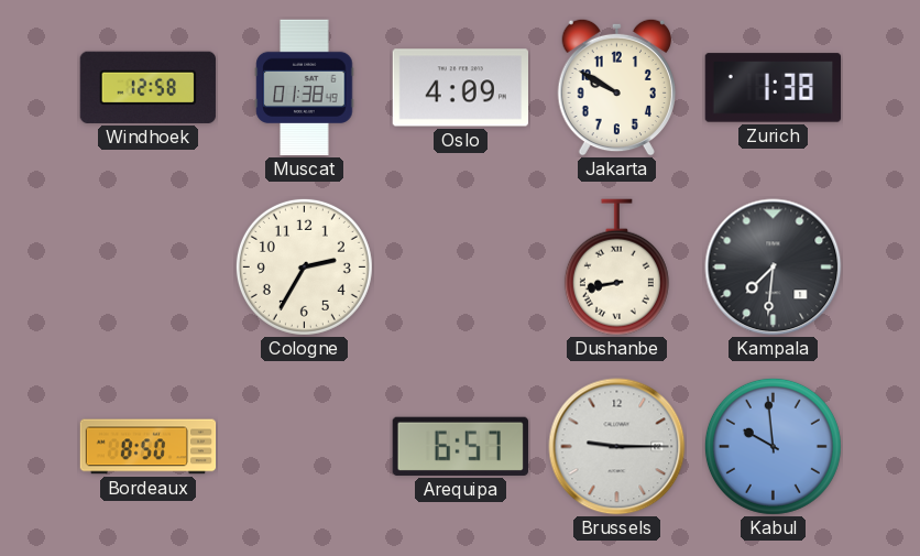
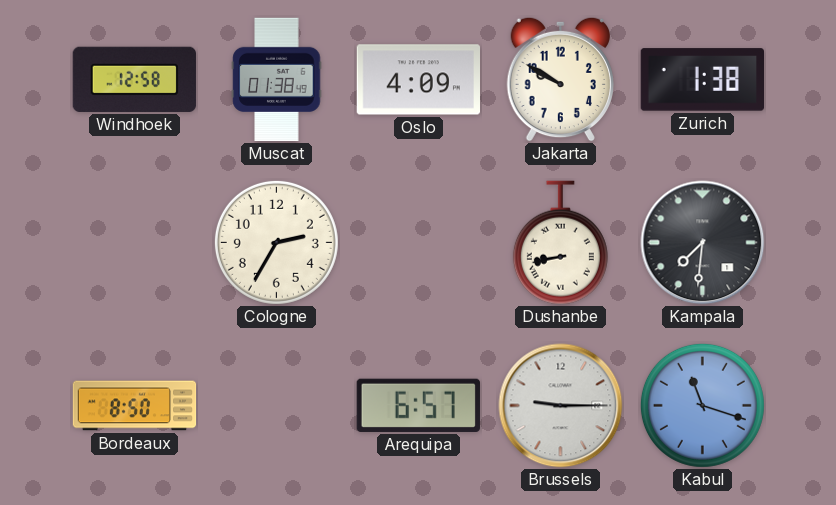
Kabul: 9:59 -> 11:18 (702, 405)
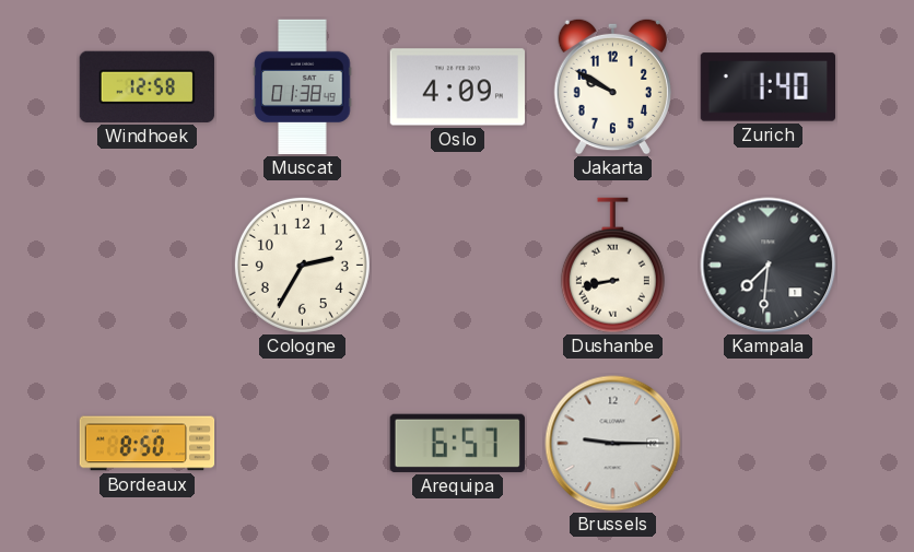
Zurich: 1:38 -> 1:40 (767, 87)
Kabul: 11:18 -> none (702, 405)
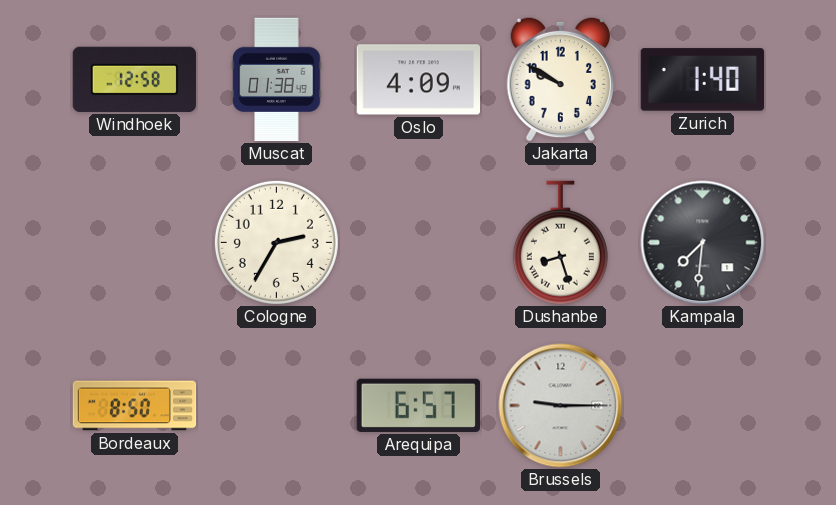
Dushanbe: 8:43 -> 8:27 (560, 243)
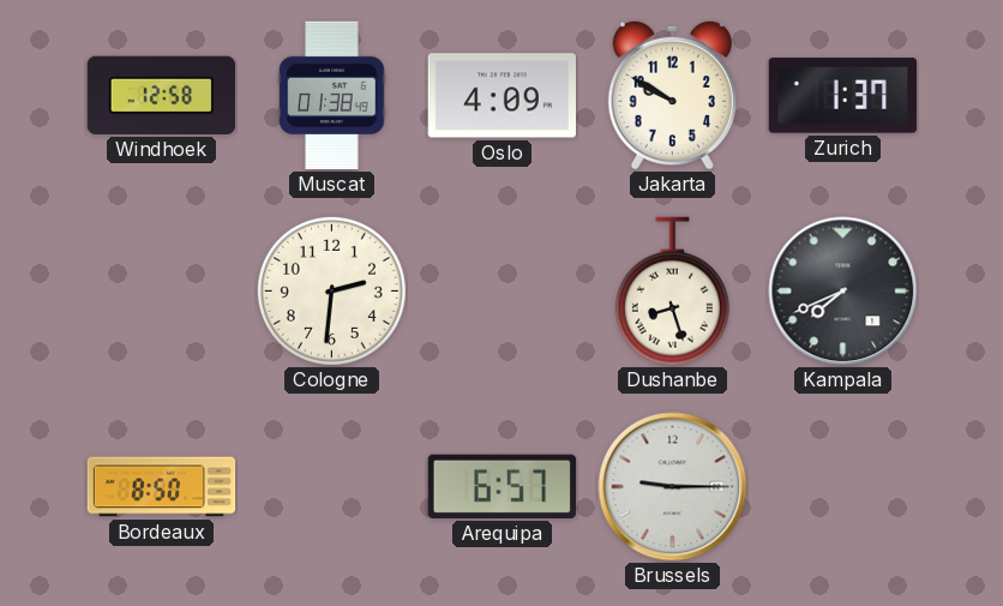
Zurich: 1:40 -> 1:37 (842, 96)
Cologne: 2:35 -> 2:31 (331, 290)
Kampala: 7:31 -> 7:41 (843, 292)
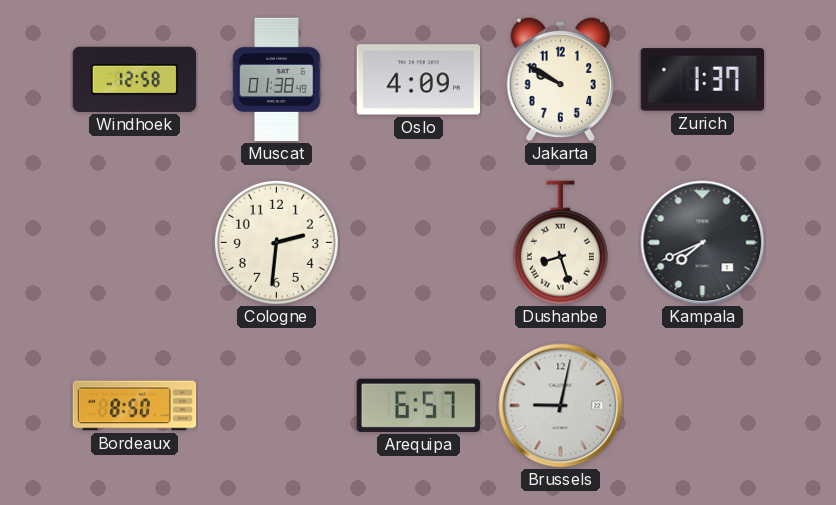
Brussels: 9:15 -> 9:02 (561, 406)
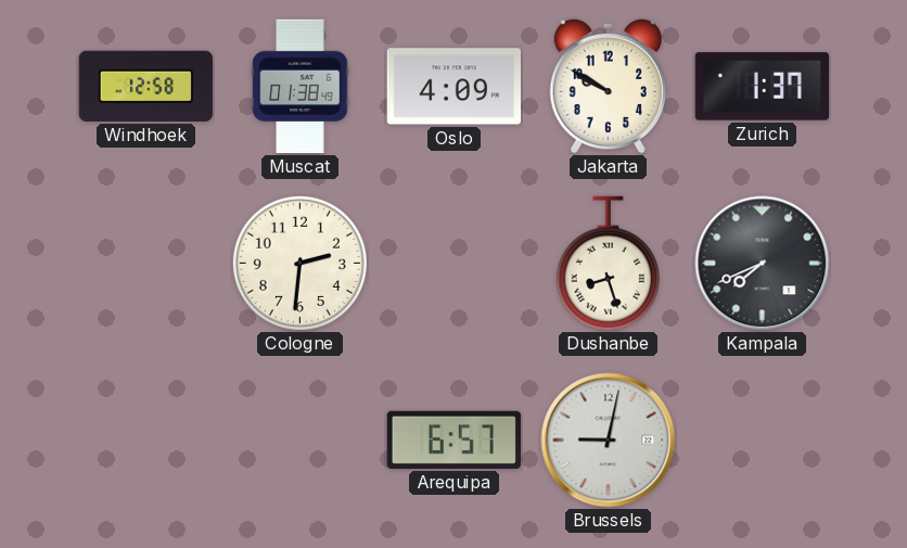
Bordeaux: 8:50 -> none (135, 406)
